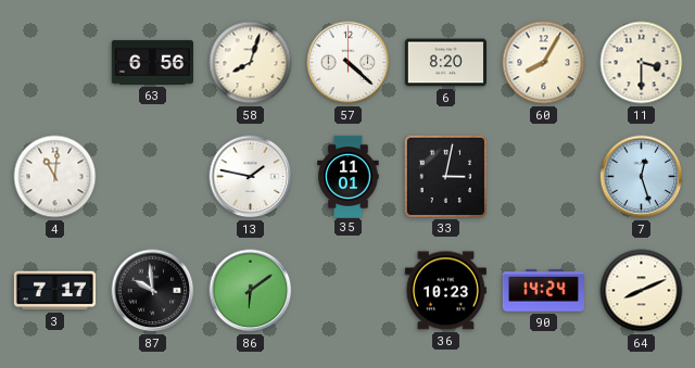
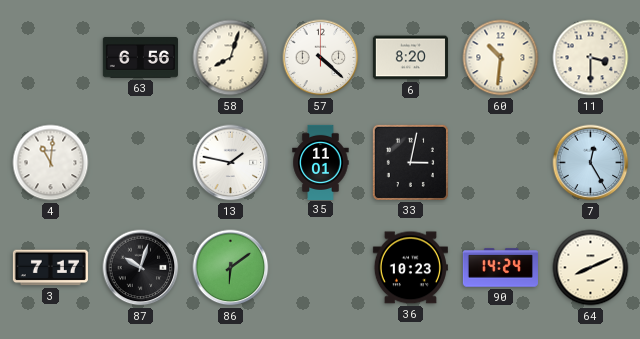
60: 8:05 -> 10:31 (501, 58)
7: 12:27 -> 12:25 (591, 163)
87: 9:59 -> 10:03 (141, 268)
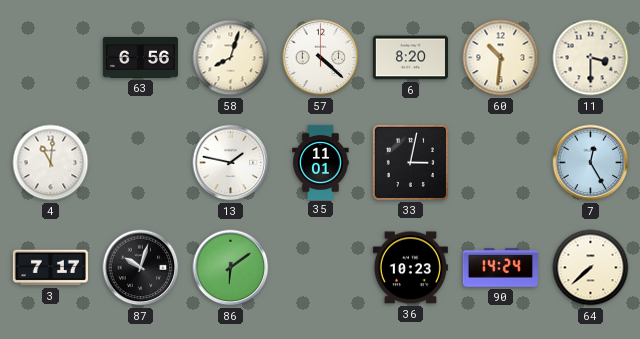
64: 8:11 -> 7:38 (591, 268)
